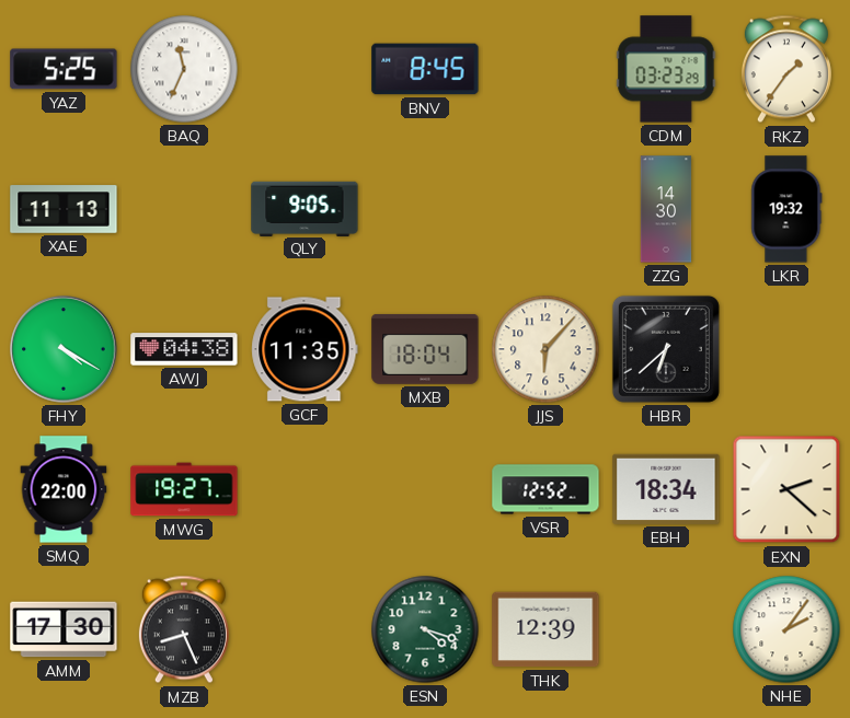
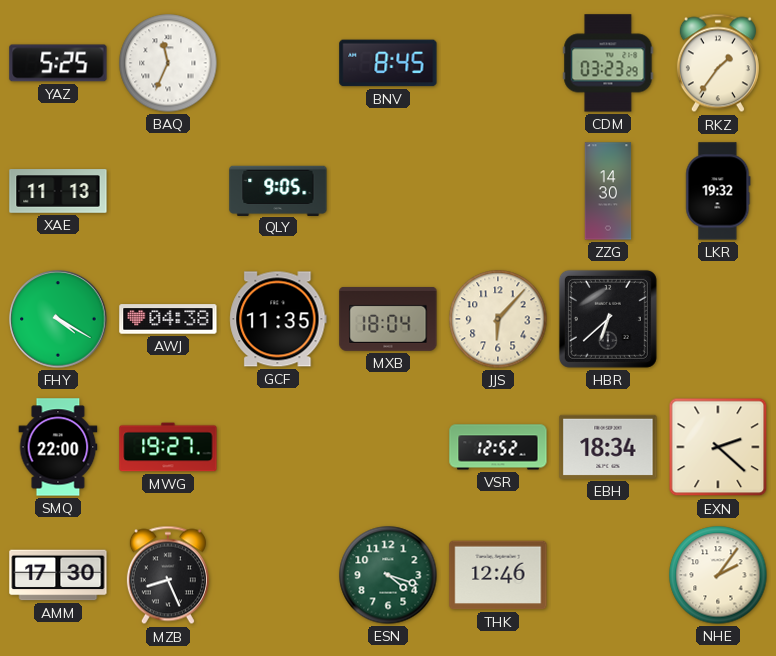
THK: 12:39 -> 12:46 (498, 575)
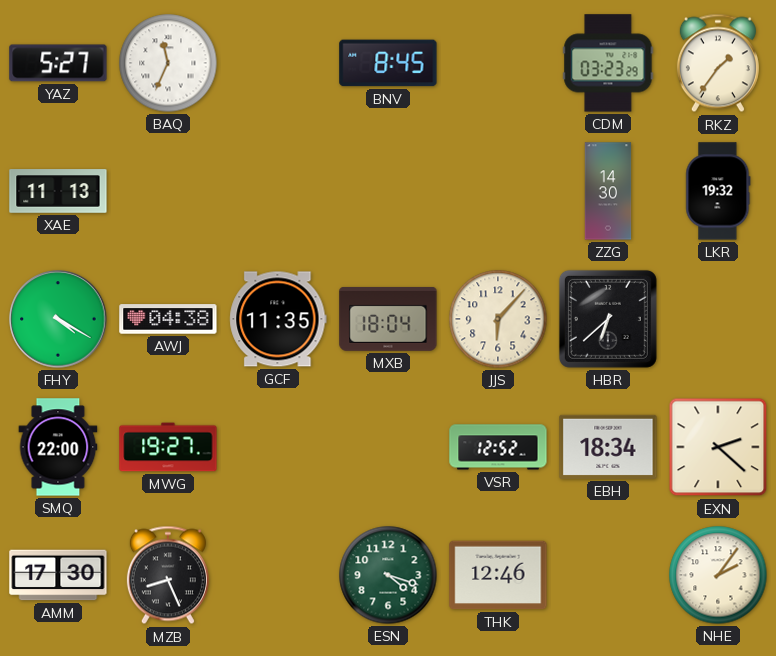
YAZ: 5:25 -> 5:27 (58, 63)
QLY: 9:05 -> none (278, 190)
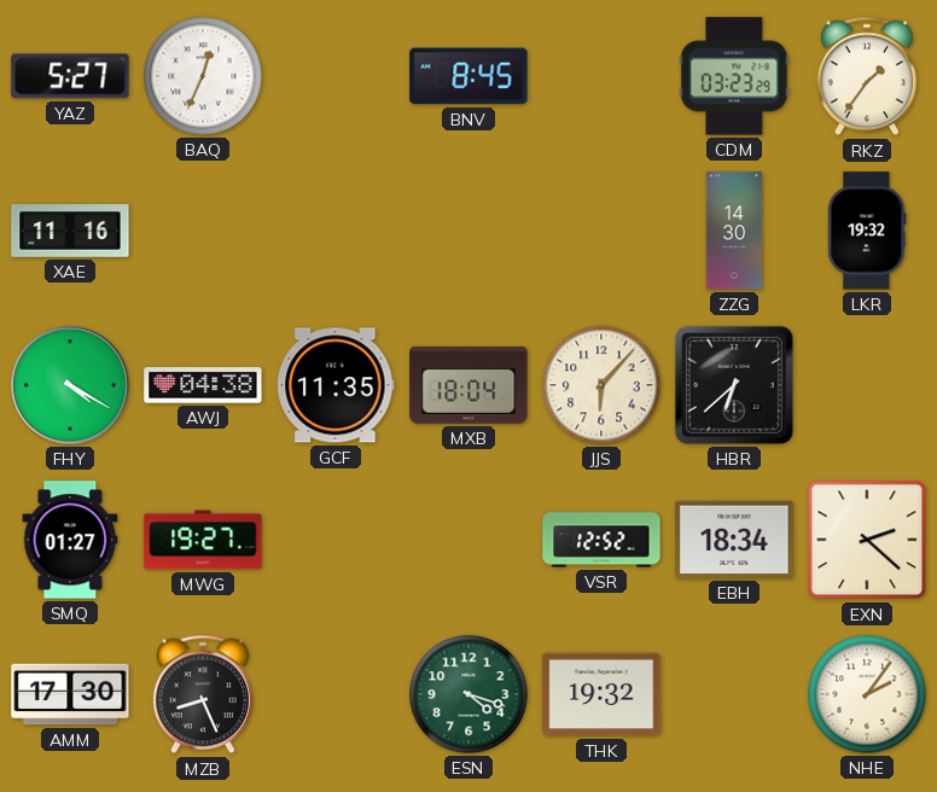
BAQ: 11:34 -> 12:34 (203, 76)
XAE: 11:13 -> 11:16 (70, 231)
SMQ: 22:00 -> 01:27 (70, 540)
THK: 12:46 -> 19:32 (601, 694)
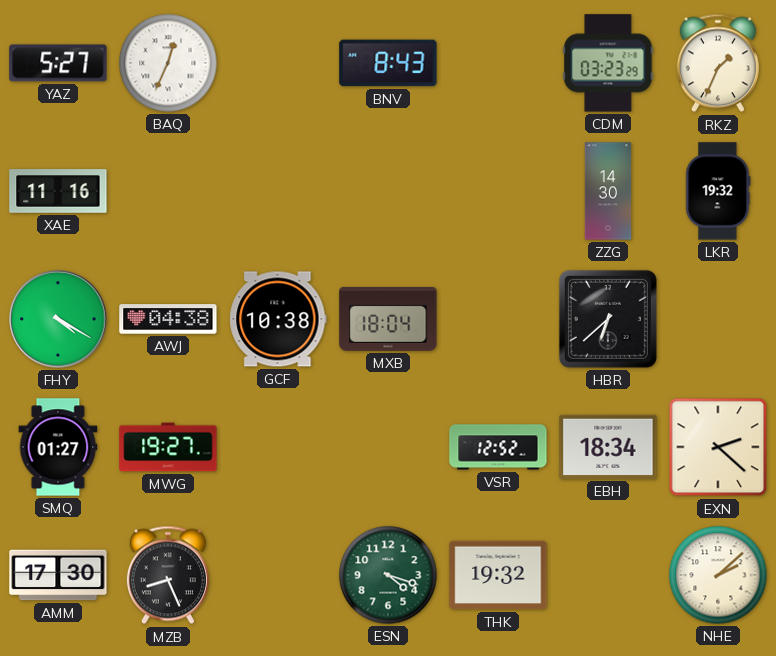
BNV: 8:45 -> 8:43 (388, 63)
RKZ: 1:36 -> 1:34 (718, 63)
GCF: 11:35 -> 10:38 (278, 319)
JJS: 6:07 -> none (601, 385)
NHE: 2:06 -> 2:08 (718, 575)
